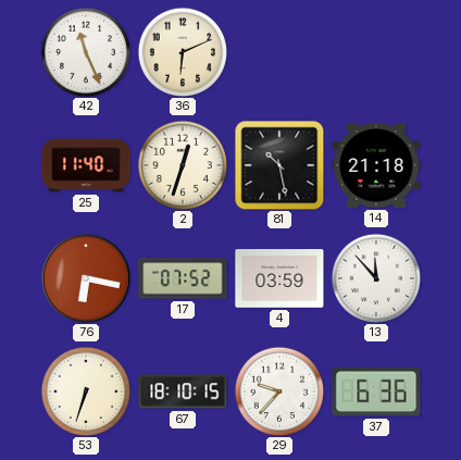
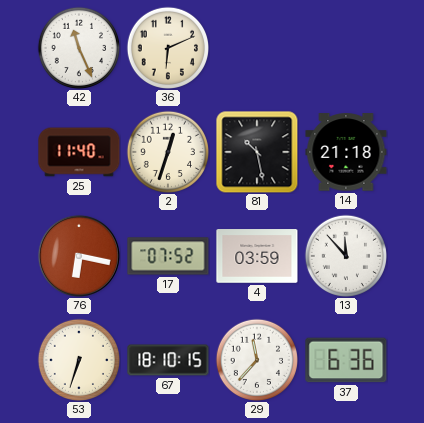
29: 9:37 -> 11:37 (256, 359)
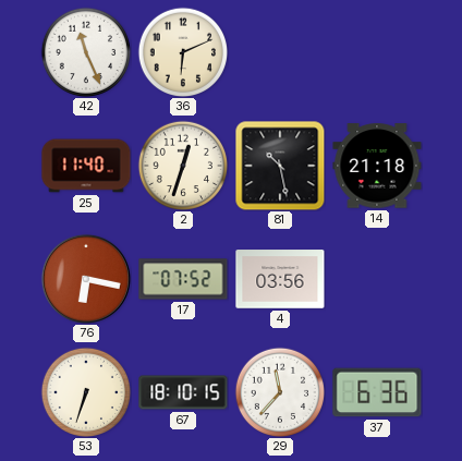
4: 03:59 -> 03:56 (280, 279)
13: 11:53 -> none (345, 255)
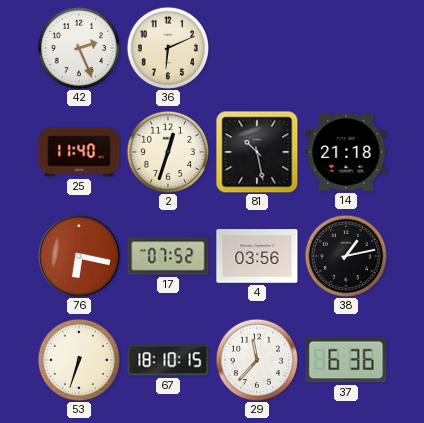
42: 11:26 -> 2:26 (78, 47)
38: none -> 1:13 (345, 255)
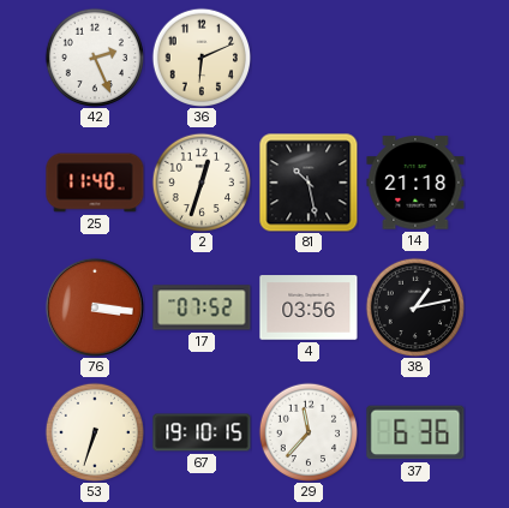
76: 6:17 -> 3:16 (95, 307)
67: 18:10 -> 19:10 (202, 432)
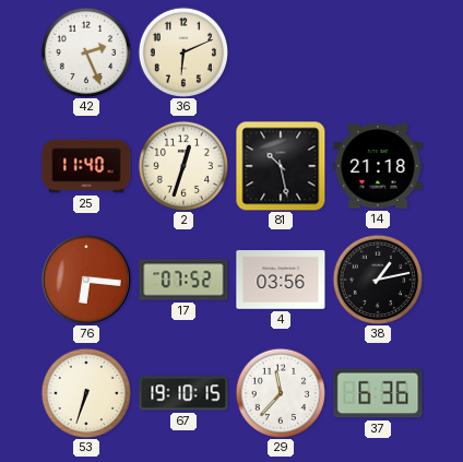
76: 3:16 -> 6:16 (86, 280)
